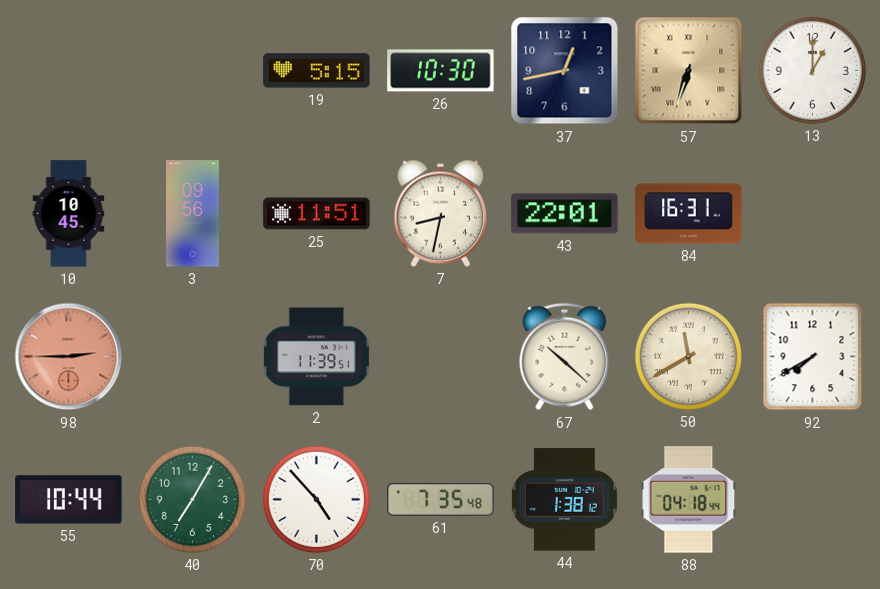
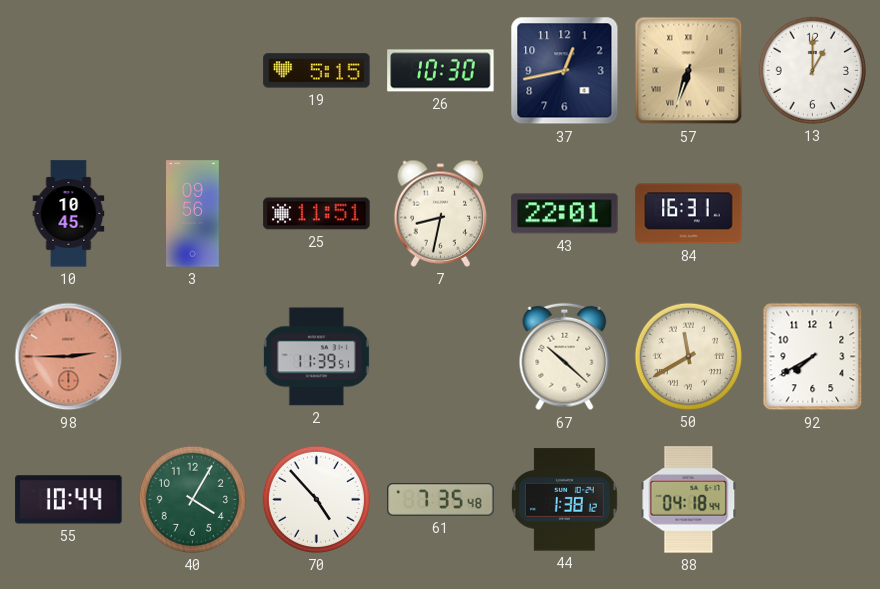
40: 7:05 -> 4:05 (192, 499)
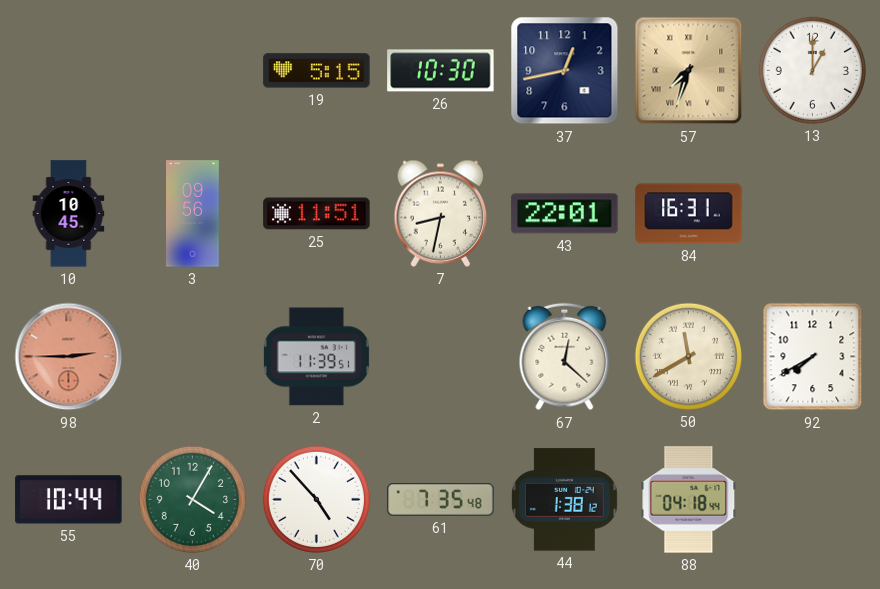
57: 6:33 -> 7:33 (689, 71)
67: 10:22 -> 12:22 (565, 357)
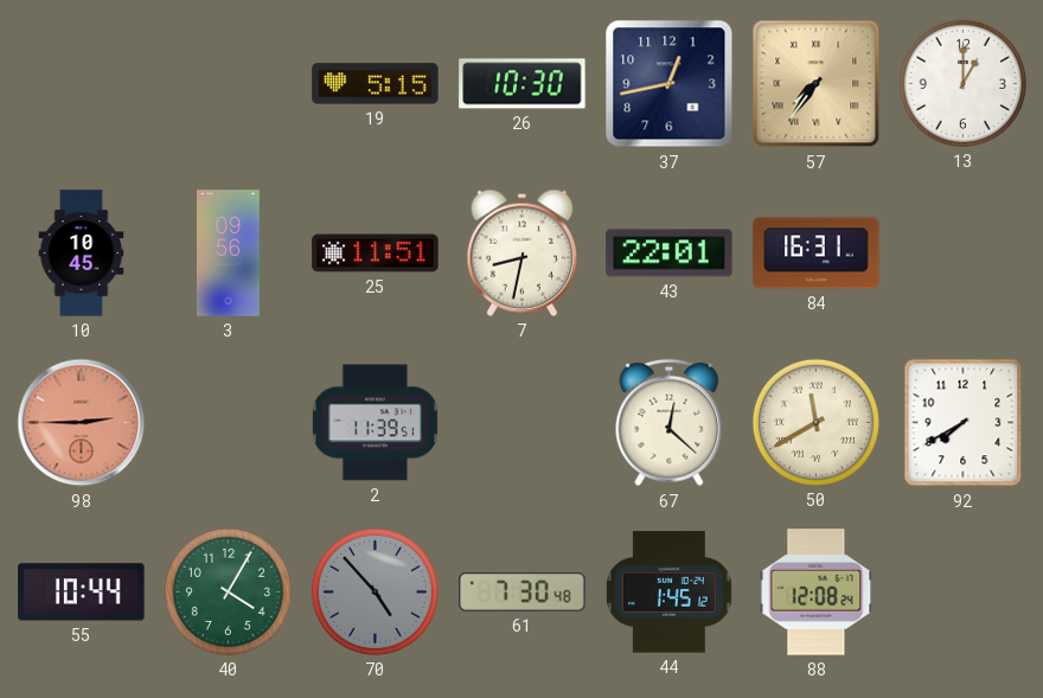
57: 7:33 -> 7:36 (817, 84)
70 dial: white -> grey (375, 591)
61: 7:35 -> 7:30 (523, 593)
44: 1:38 -> 1:45 (668, 593)
88: 04:18 -> 12:08 (817, 593)
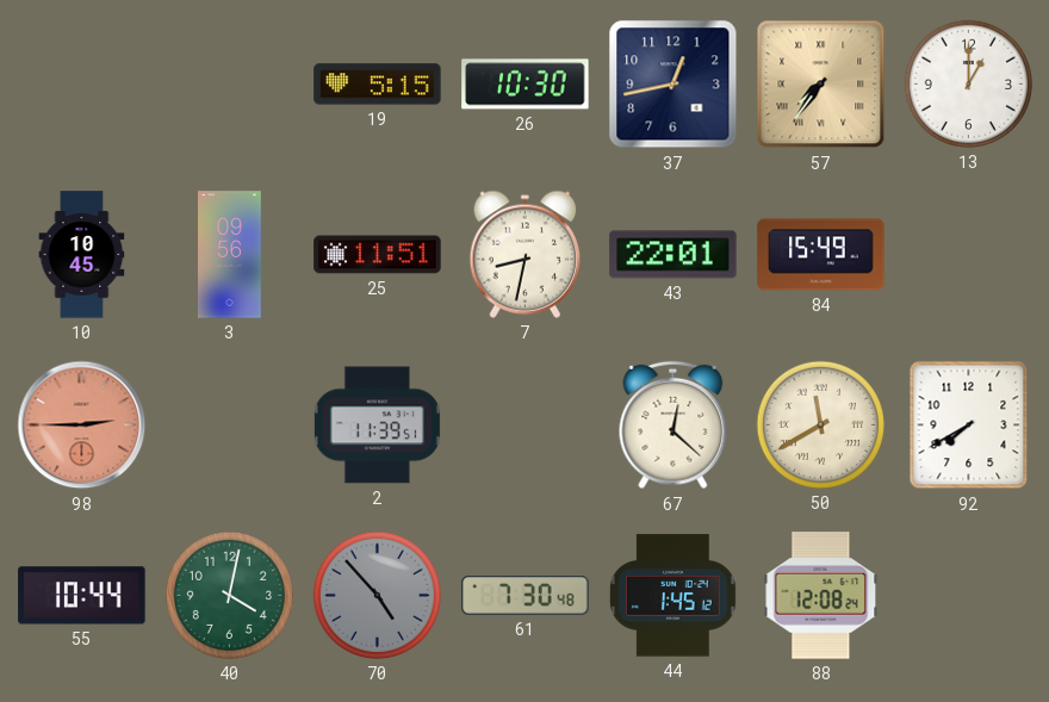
84: 16:31 -> 15:49 (821, 255)
40: 4:05 -> 4:02 (229, 595)
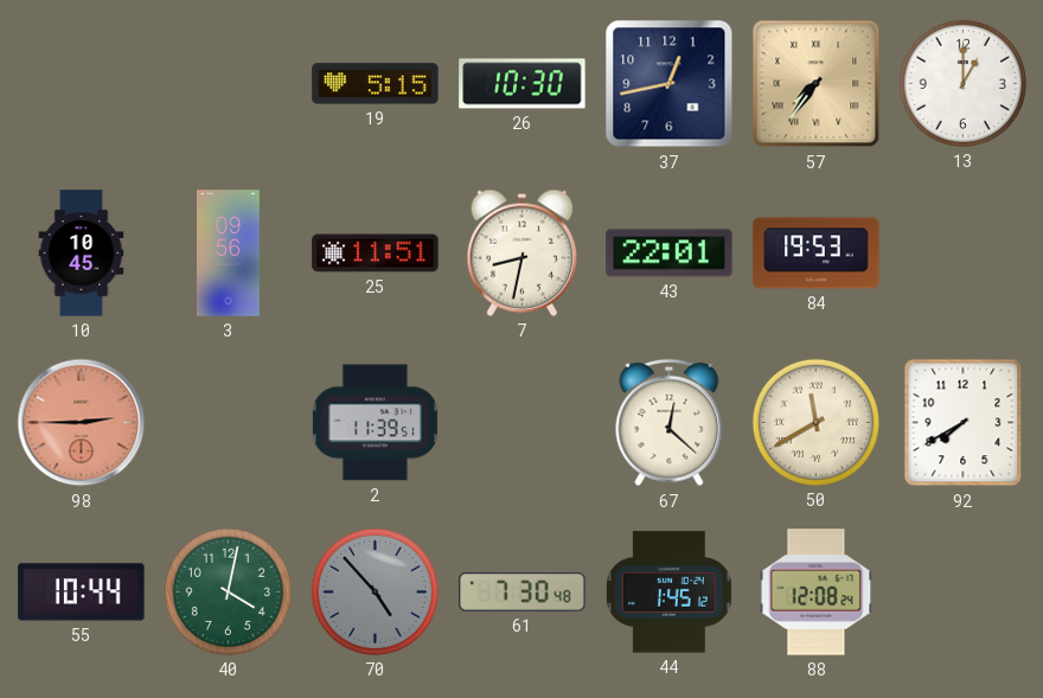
84: 15:49 -> 19:53 (817, 254)
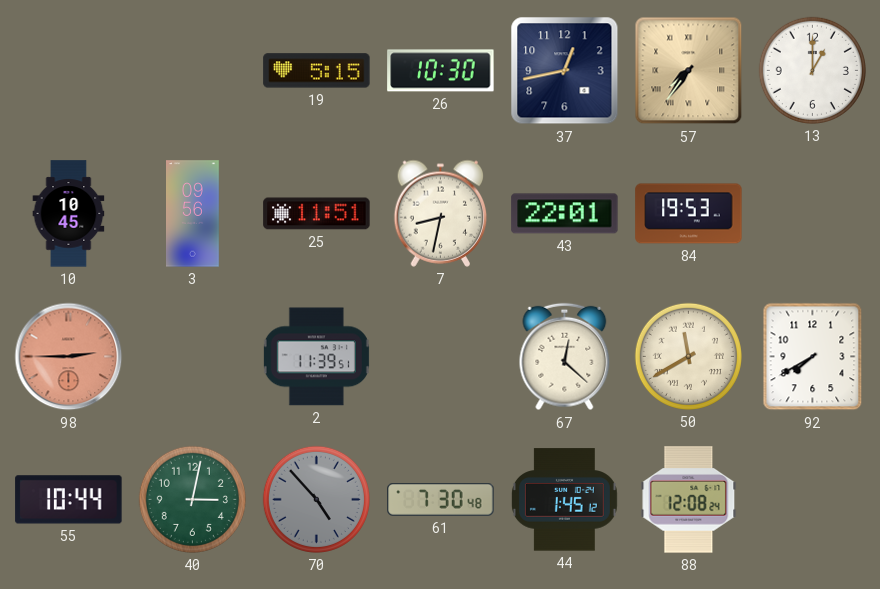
40: 4:02 -> 3:02 (192, 499)
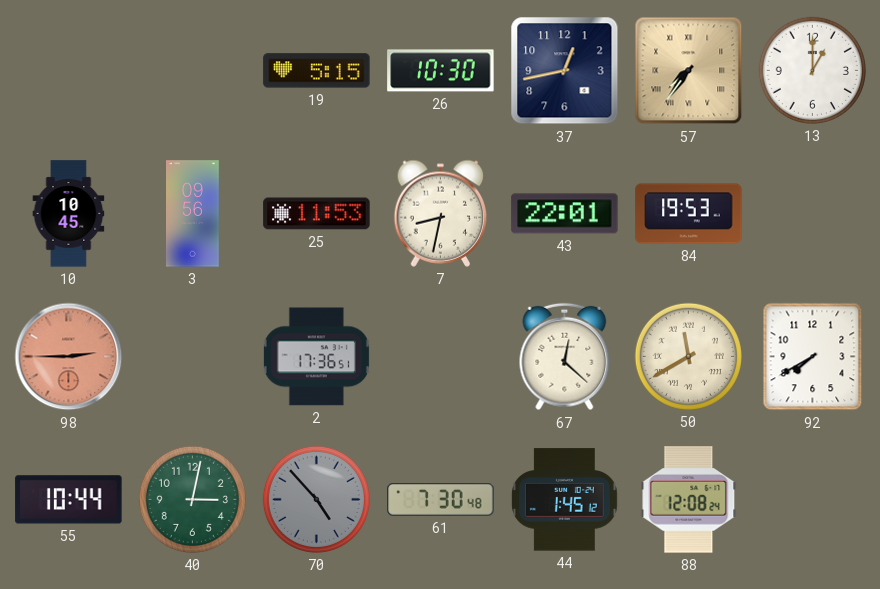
25: 11:51 -> 11:53 (317, 214)
2: 11:39 -> 17:36 (316, 357)
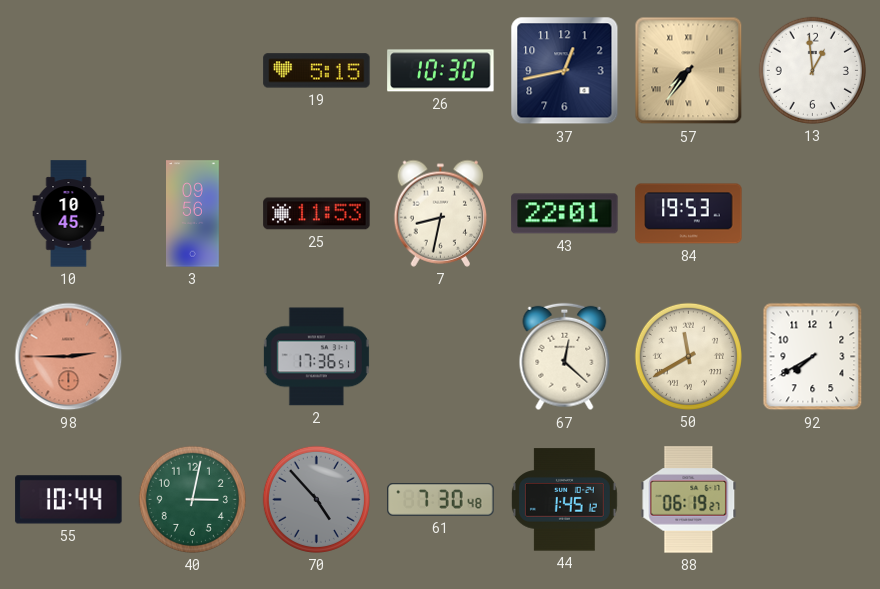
13: 1:00 -> 12:59 (812, 70)
88: 12:08 -> 06:19 (689, 500)
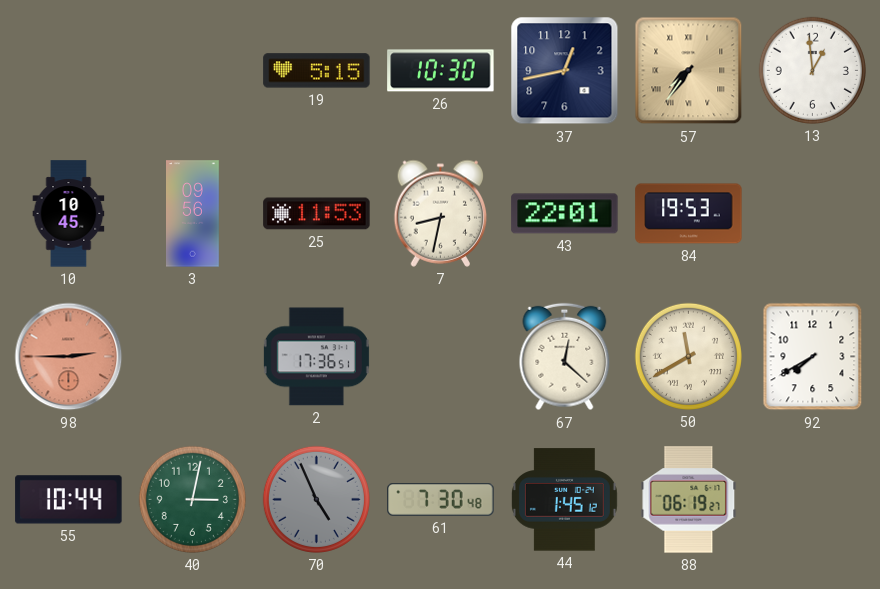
70: 4:53 -> 4:56 (316, 499)
